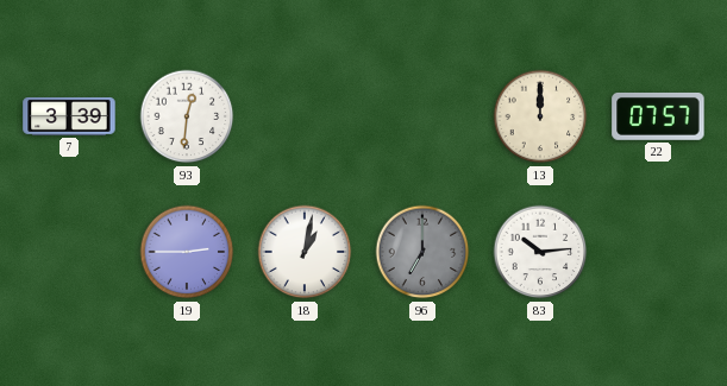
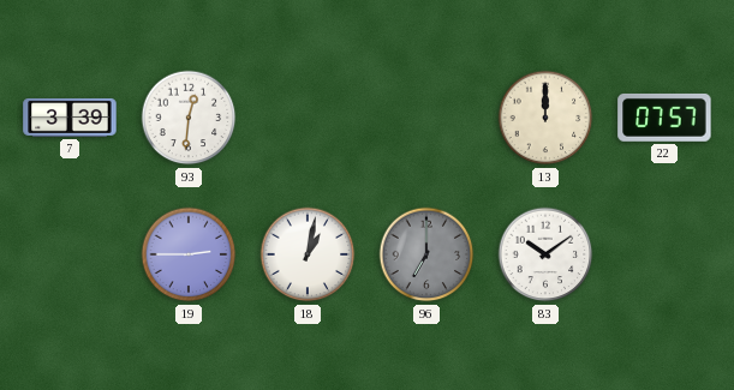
83: 10:14 -> 10:09 (545, 254)
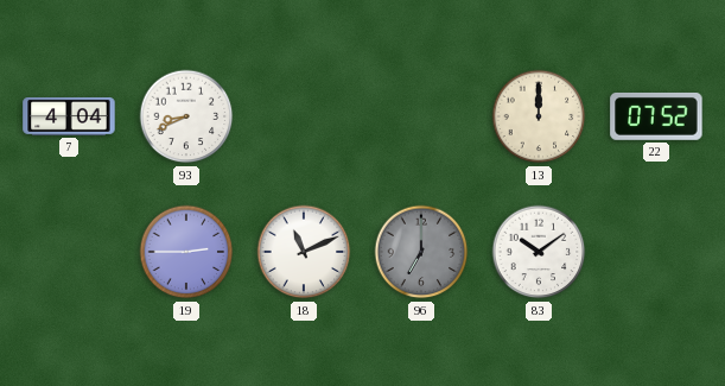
7: 3:39 -> 4:04 (69, 116)
93: 12:31 -> 8:41 (186, 116)
22: 07:57 -> 07:52 (656, 116)
18: 1:02 -> 11:11 (304, 252)
